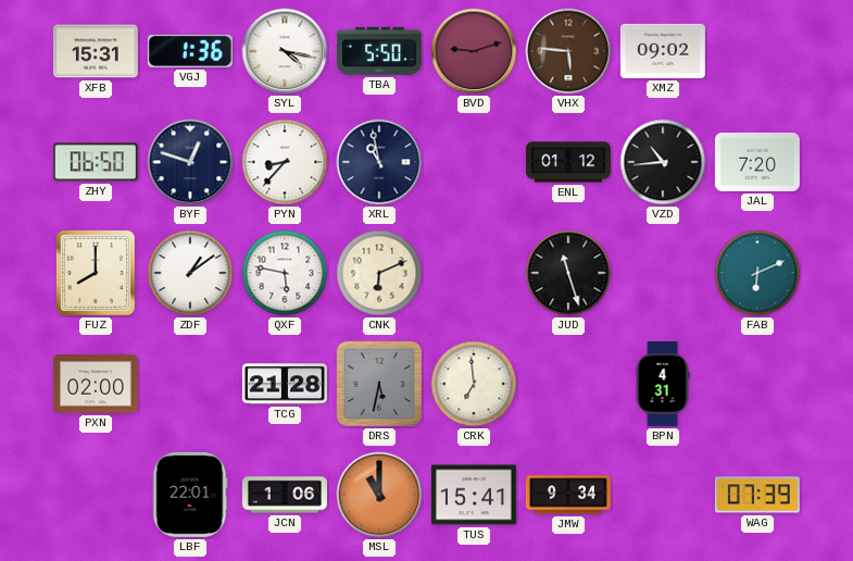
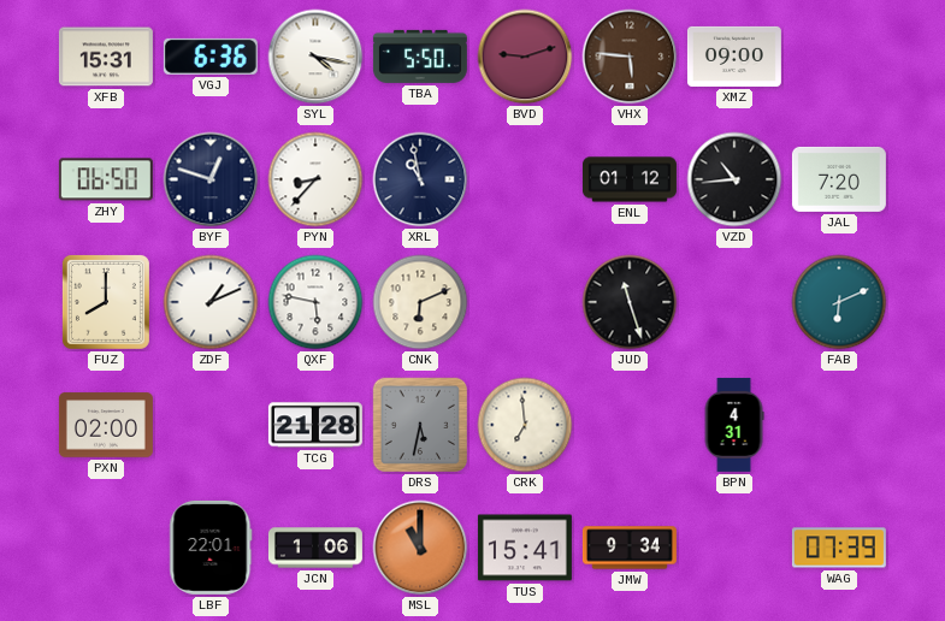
VGJ: 1:36 -> 6:36 (211, 57)
XMZ: 09:02 -> 09:00 (734, 57)
ZDF: 1:09 -> 1:11 (211, 302)
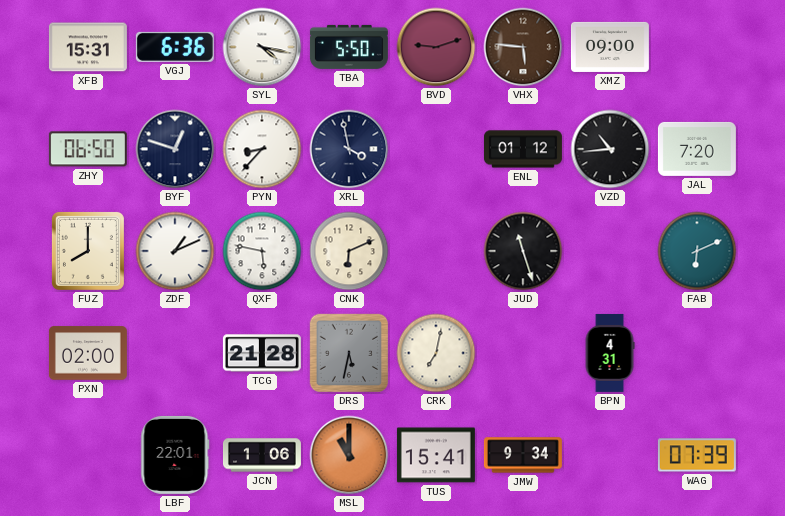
XRL: 10:58 -> 3:58 (349, 149)
CRK: 6:59 -> 7:02 (436, 353)
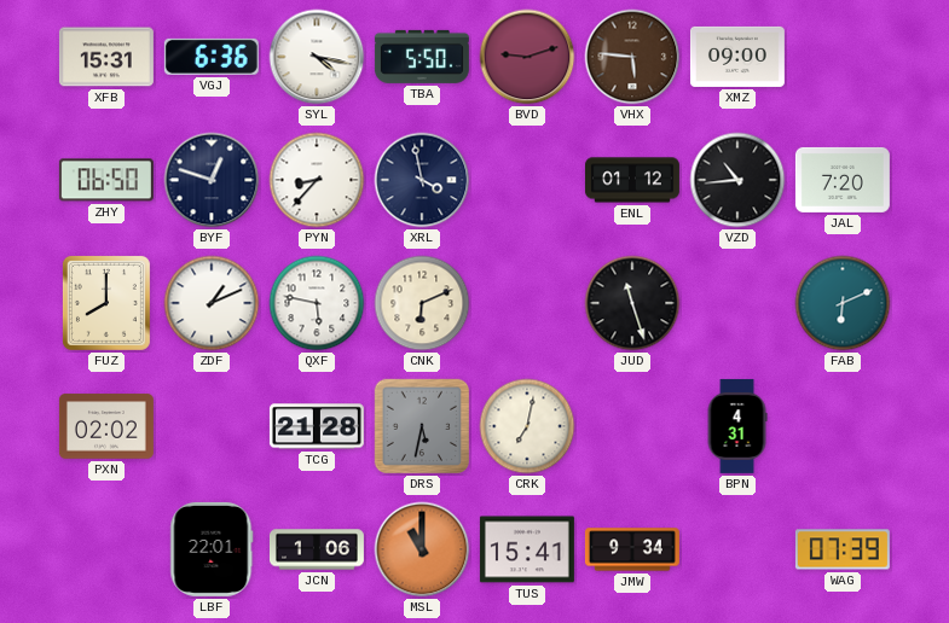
PXN: 02:00 -> 02:02 (106, 426)
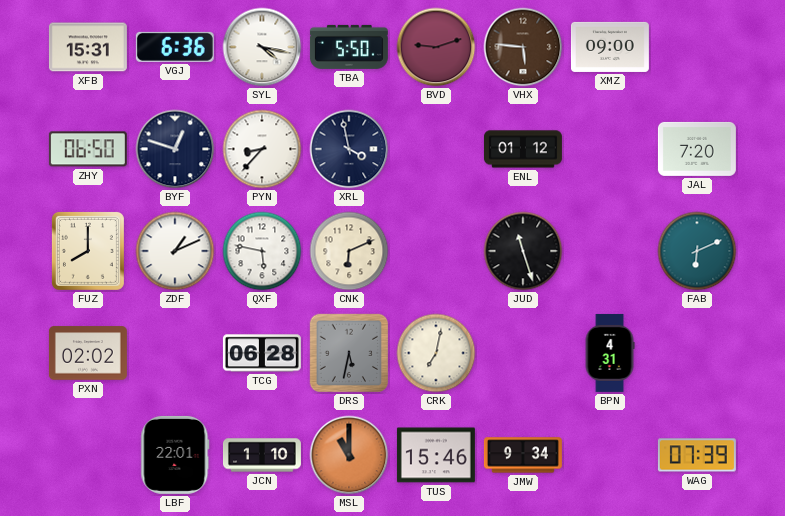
VZD: 10:44 -> none (737, 180)
TCG: 21:28 -> 06:28 (262, 353)
JCN: 1:06 -> 1:10 (262, 455)
TUS: 15:41 -> 15:46 (436, 455)
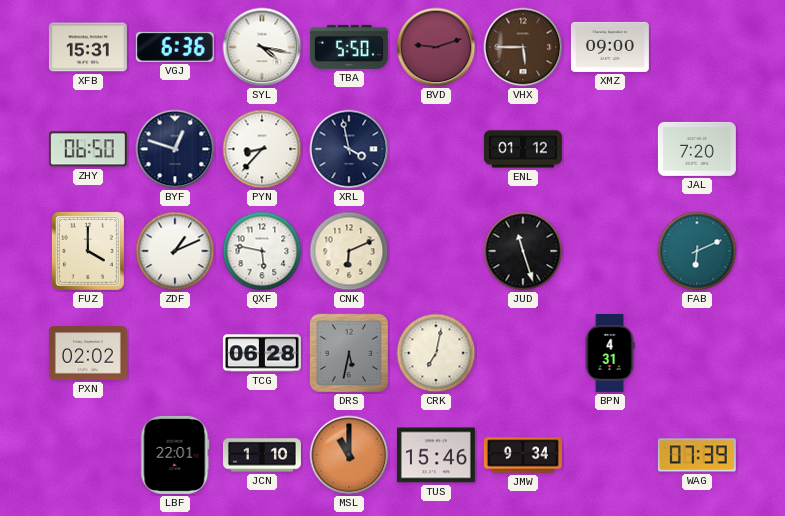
VHX: 5:46 -> 5:45 (523, 47)
FUZ: 8:00 -> 4:00 (88, 251)
